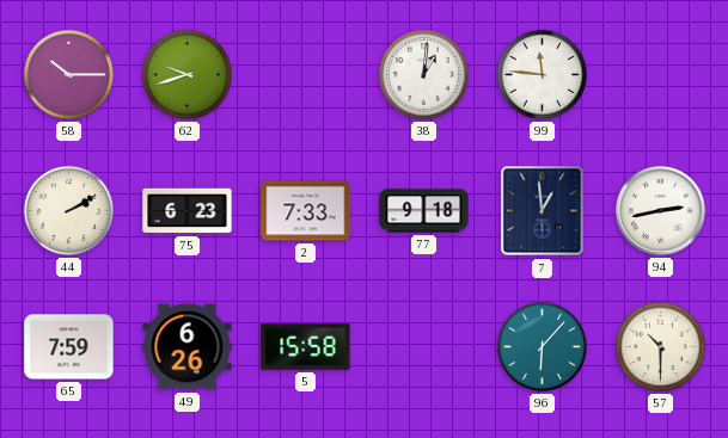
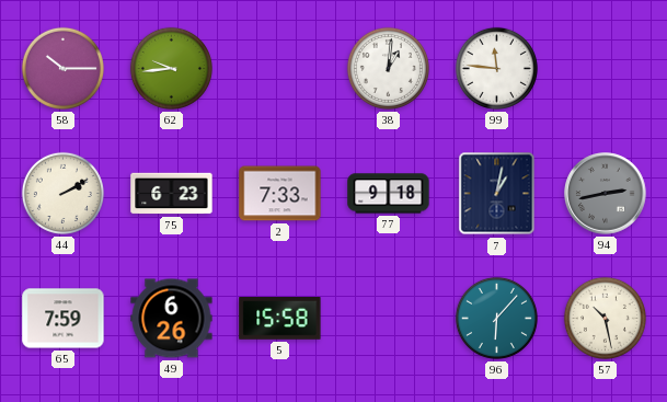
62: 9:42 -> 9:44 (171, 68)
7: 12:59 -> 1:02 (497, 194)
94 dial: white -> grey (606, 194)
57: 10:30 -> 10:28 (605, 318)
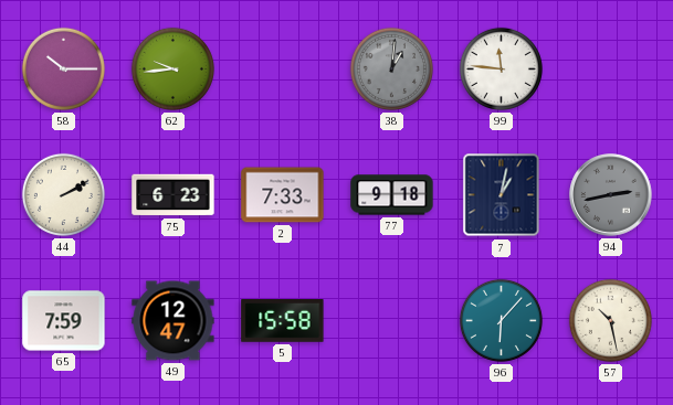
38 dial: white -> grey (391, 68)
49: 6:26 -> 12:47 (173, 321)
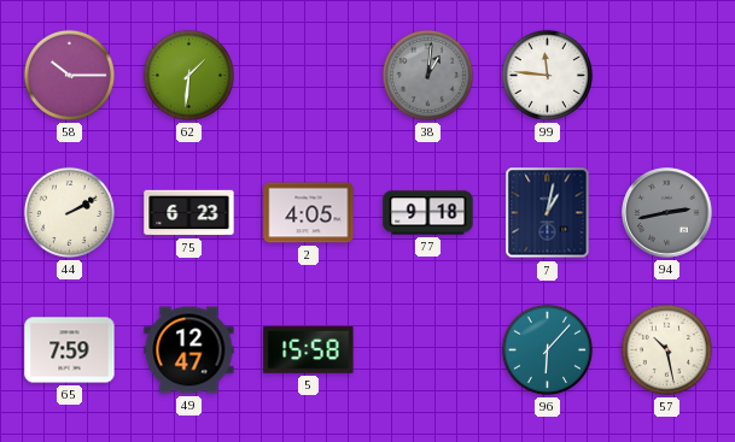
62: 9:44 -> 1:31 (188, 75)
2: 7:33 -> 4:05 (309, 213)
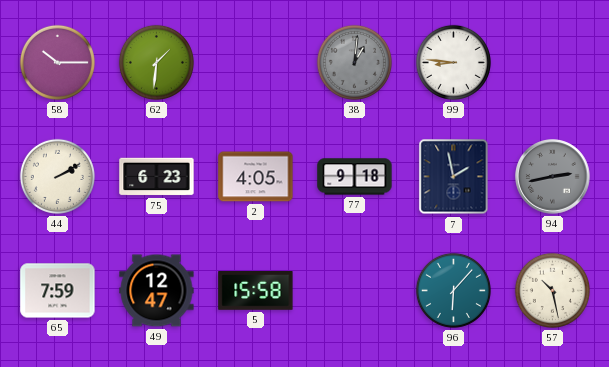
99: 11:46 -> 8:46 (453, 62)
7: 1:02 -> 1:58 (454, 177)
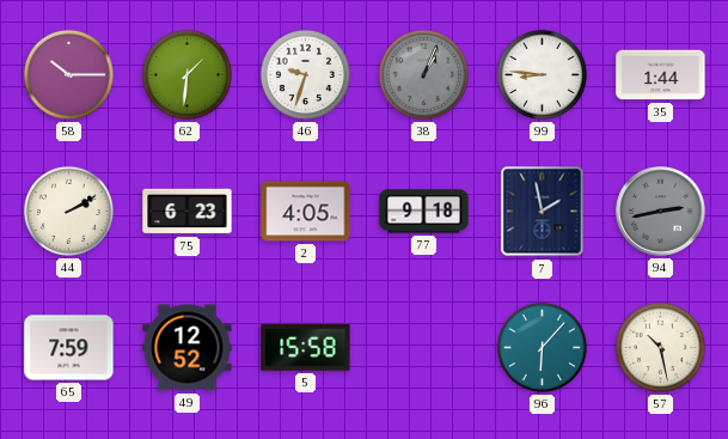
46: none -> 9:33 (305, 74)
38: 1:01 -> 1:04 (423, 74)
35: none -> 1:44 (661, 75)
49: 12:47 -> 12:52 (188, 348)
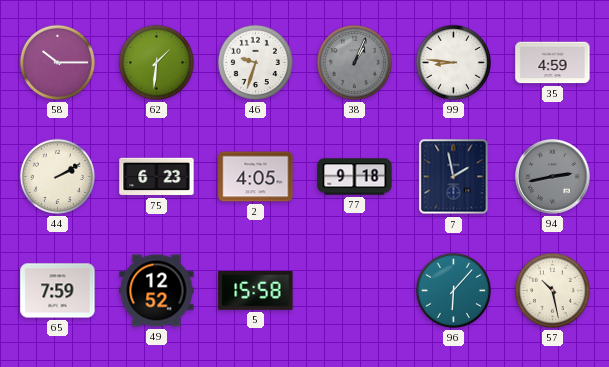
35: 1:44 -> 4:59 (553, 63)
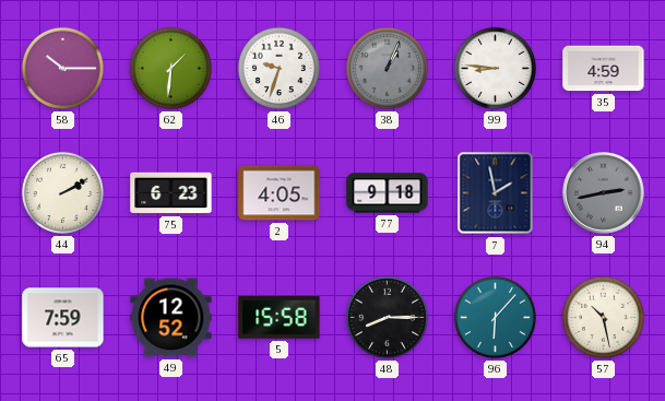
48: none -> 8:15 (387, 317)
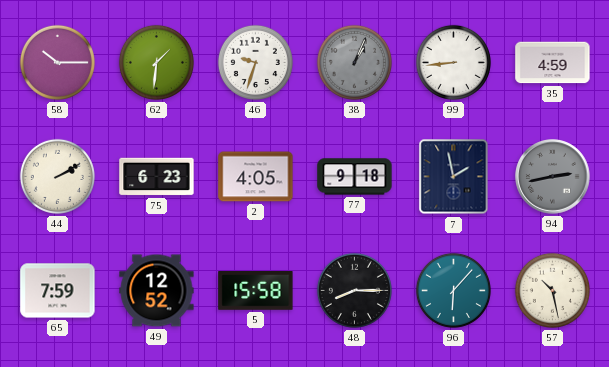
99: 8:46 -> 8:44 (453, 62)
